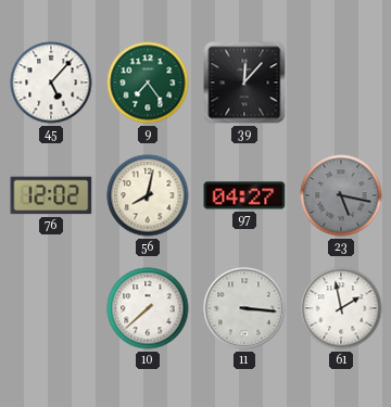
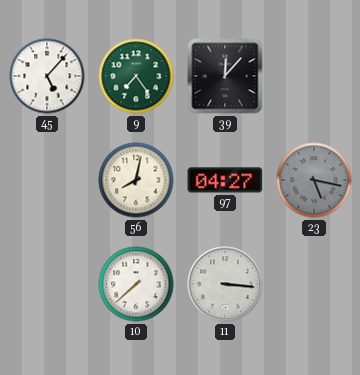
76: 12:02 -> none (51, 195)
61: 1:58 -> none (341, 308)
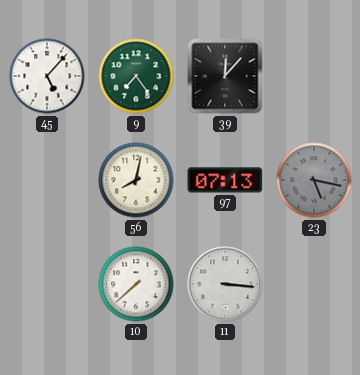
97: 04:27 -> 07:13 (225, 180)
